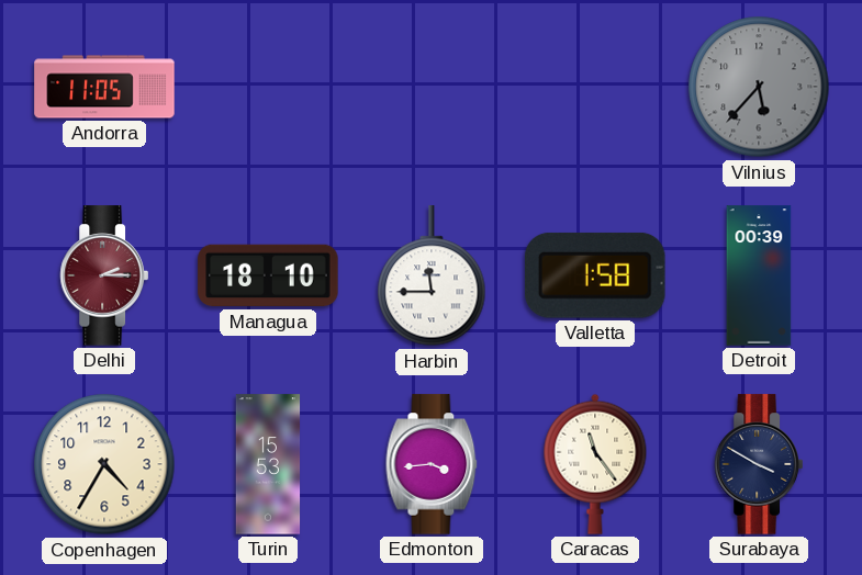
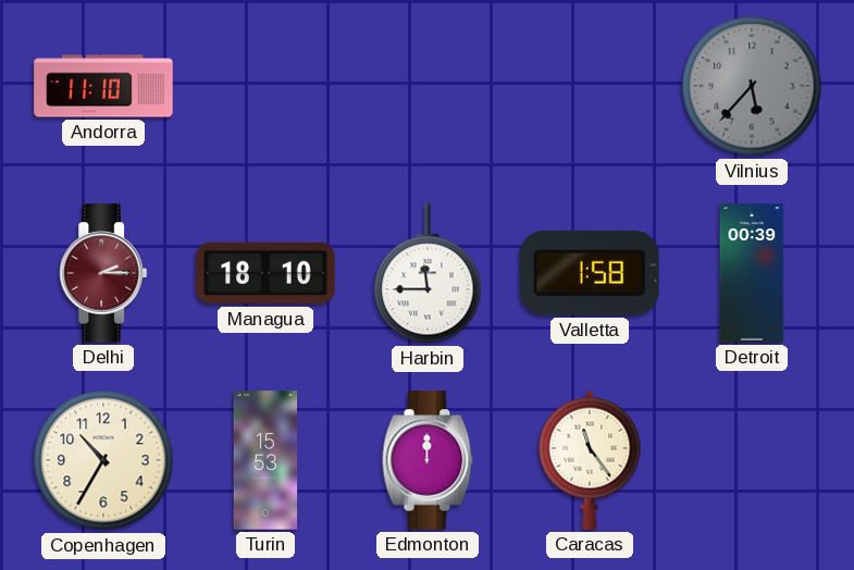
Andorra: 11:05 -> 11:10 (103, 86)
Copenhagen: 4:35 -> 10:35 (103, 460)
Edmonton: 3:44 -> 12:00 (428, 460)
Surabaya: 3:50 -> none (759, 464)
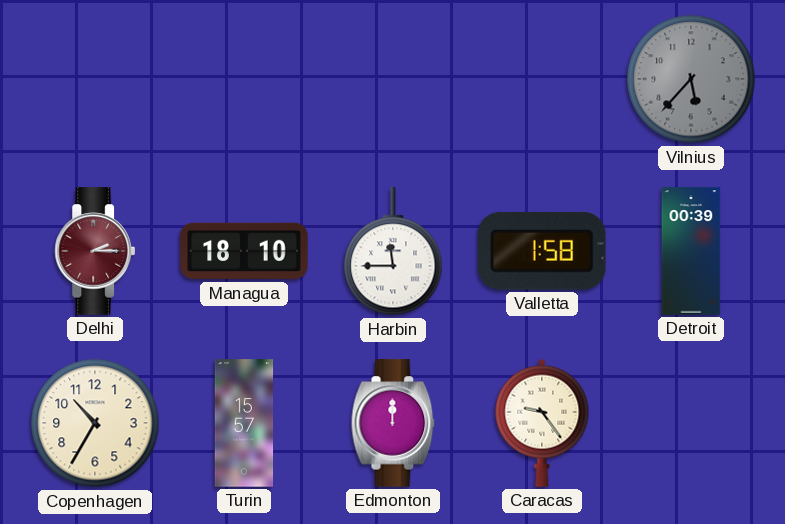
Andorra: 11:10 -> none (103, 86)
Turin: 15:53 -> 15:57 (244, 423)
Caracas: 11:24 -> 9:24 (542, 423)
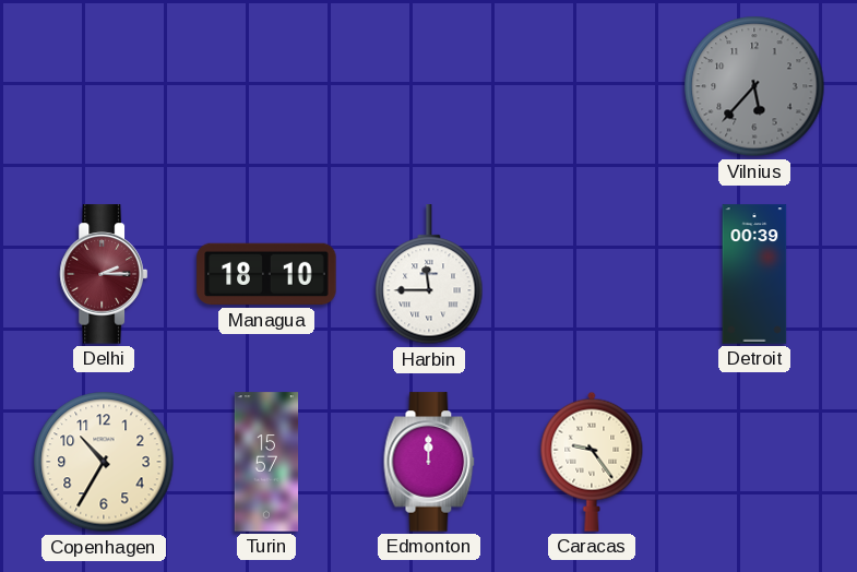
Valletta: 1:58 -> none (542, 251)
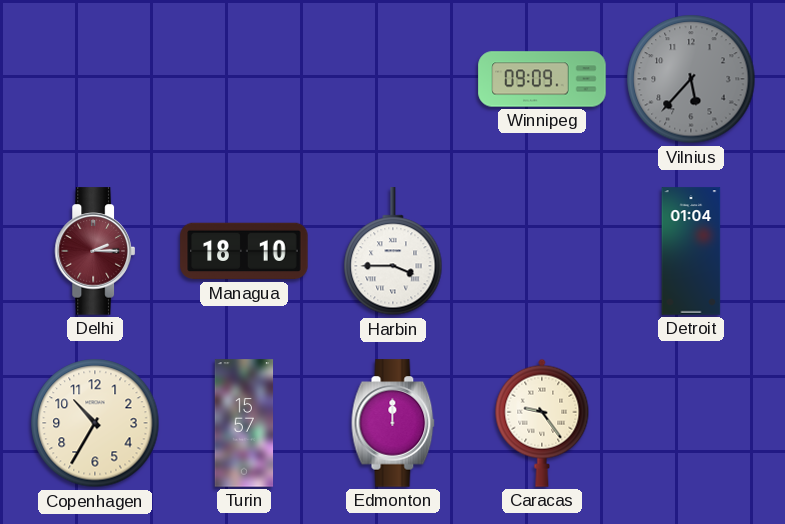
Winnipeg: none -> 09:09 (542, 79)
Harbin: 11:45 -> 3:45 (393, 252)
Detroit: 00:39 -> 01:04 (691, 251)
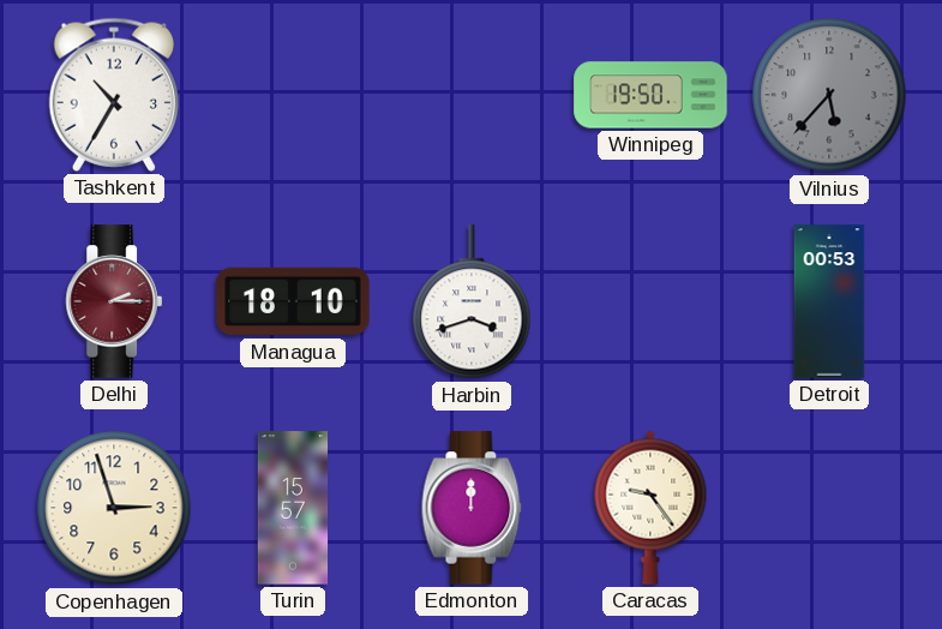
Tashkent: none -> 10:35 (113, 95)
Winnipeg: 09:09 -> 19:50 (650, 95)
Harbin: 3:45 -> 3:42 (472, 302)
Detroit: 01:04 -> 00:53 (829, 301)
Copenhagen: 10:35 -> 2:57 (114, 508)
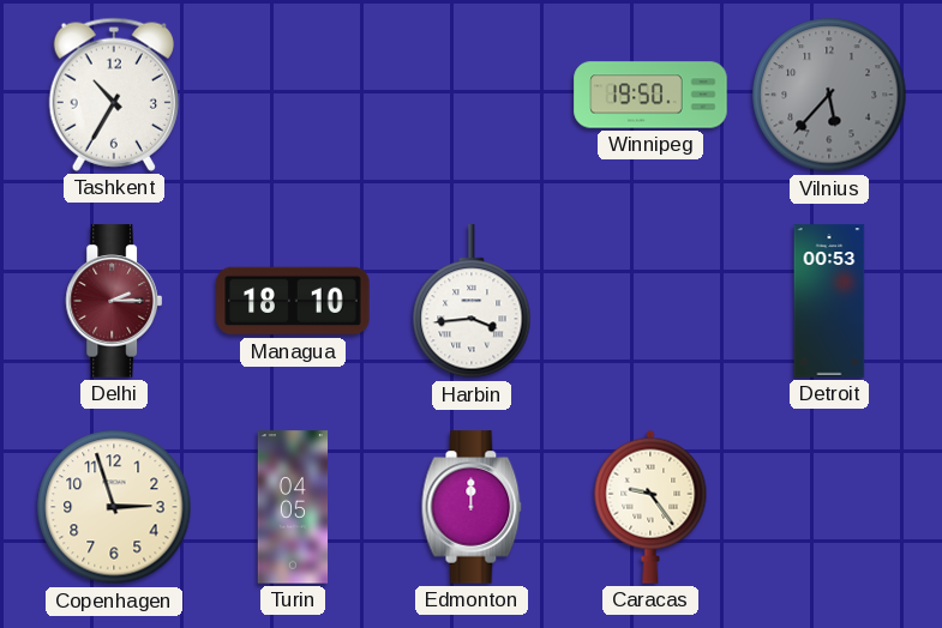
Harbin: 3:42 -> 3:44 (472, 302)
Turin: 15:57 -> 04:05 (293, 507)
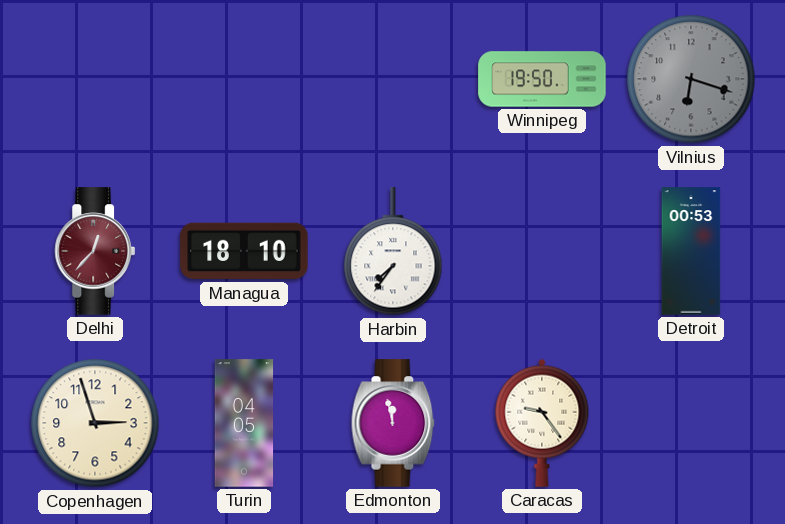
Tashkent: 10:35 -> none (113, 95)
Vilnius: 5:37 -> 6:18 (691, 79)
Delhi: 2:15 -> 12:37 (95, 251)
Harbin: 3:44 -> 7:36 (393, 252)
Edmonton: 12:00 -> 11:58 (393, 423)
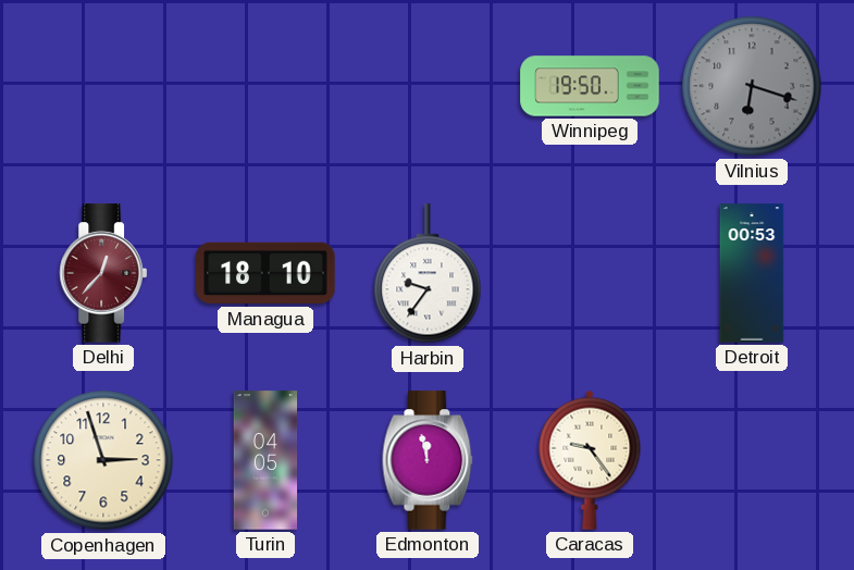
Harbin: 7:36 -> 9:36 (428, 274)
